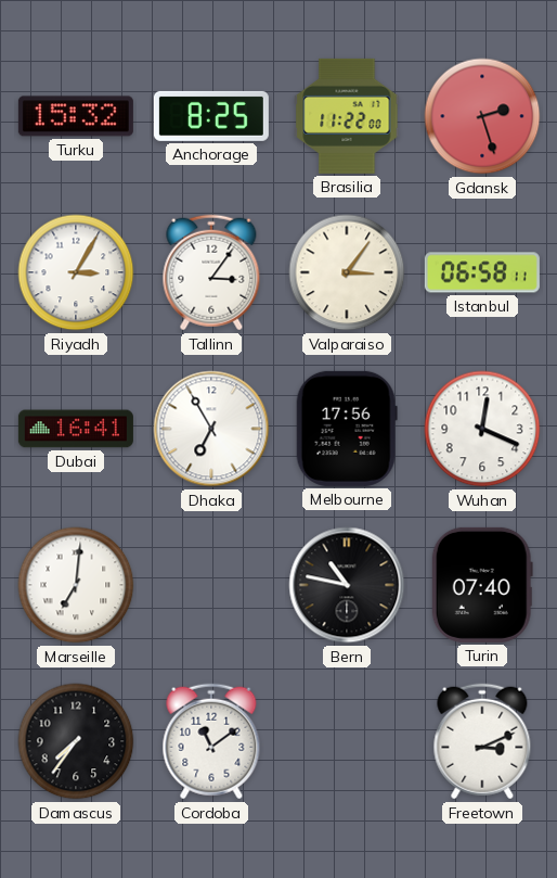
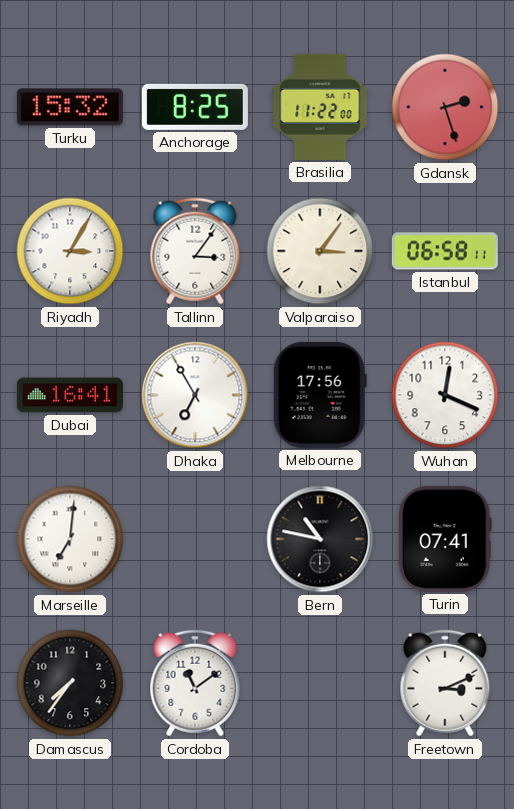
Turin: 07:40 -> 07:41 (445, 539)
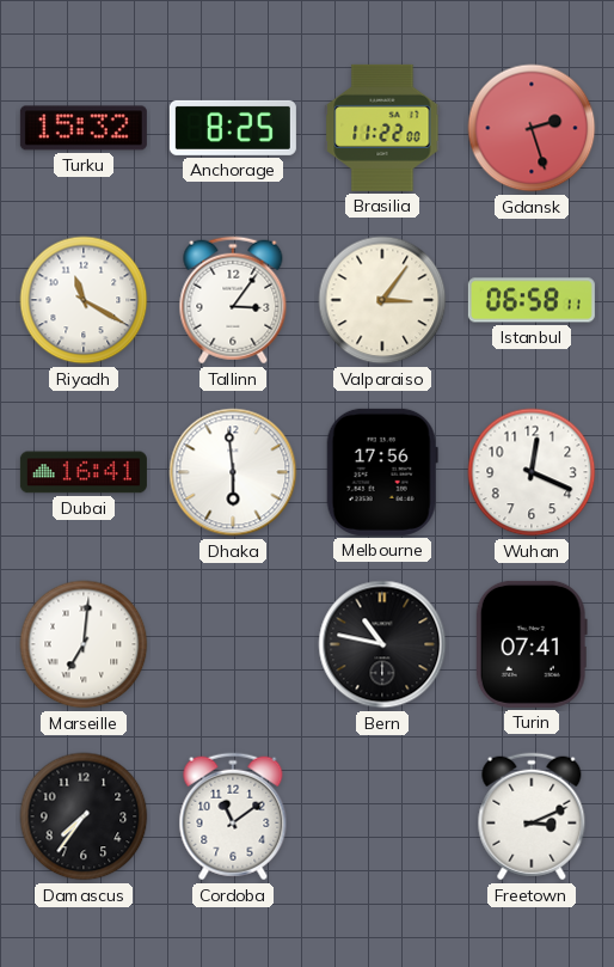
Riyadh: 3:05 -> 11:20 (84, 300)
Dhaka: 6:55 -> 5:59 (233, 472)
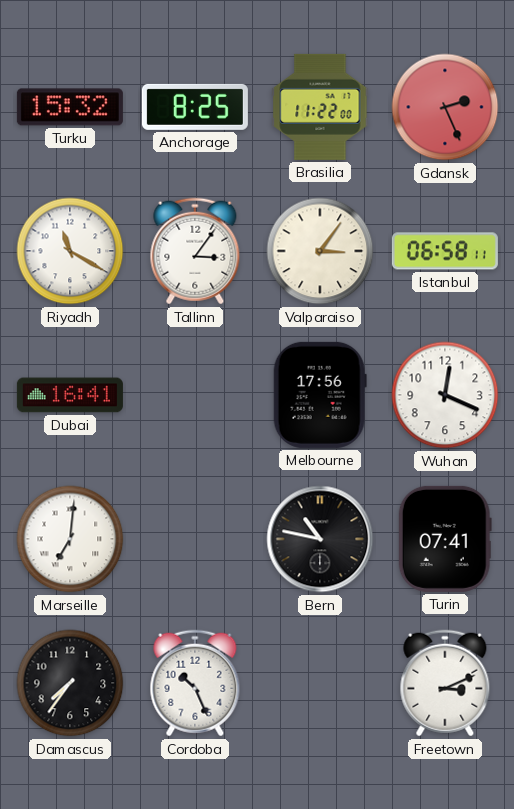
Gdansk: 2:27 -> 2:26 (445, 107)
Dhaka: 5:59 -> none (233, 472)
Cordoba: 11:09 -> 10:26 (195, 683)
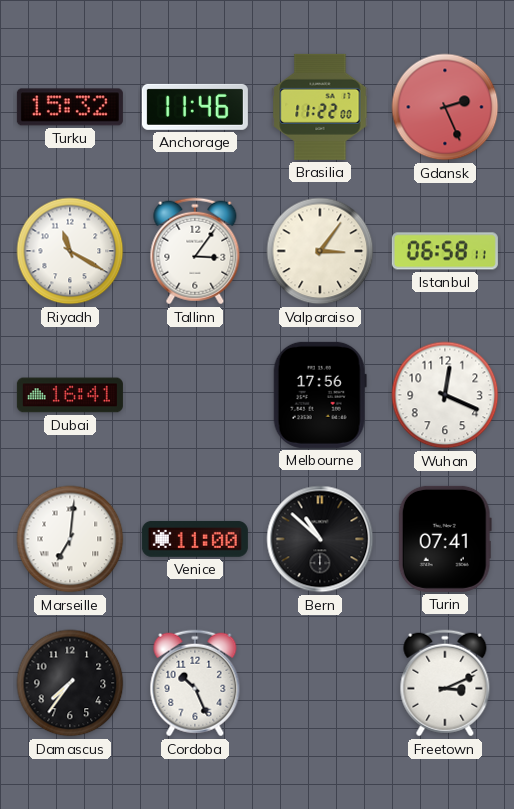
Anchorage: 8:25 -> 11:46 (195, 107)
Venice: none -> 11:00 (195, 539)
Bern: 10:47 -> 10:52 (320, 539)
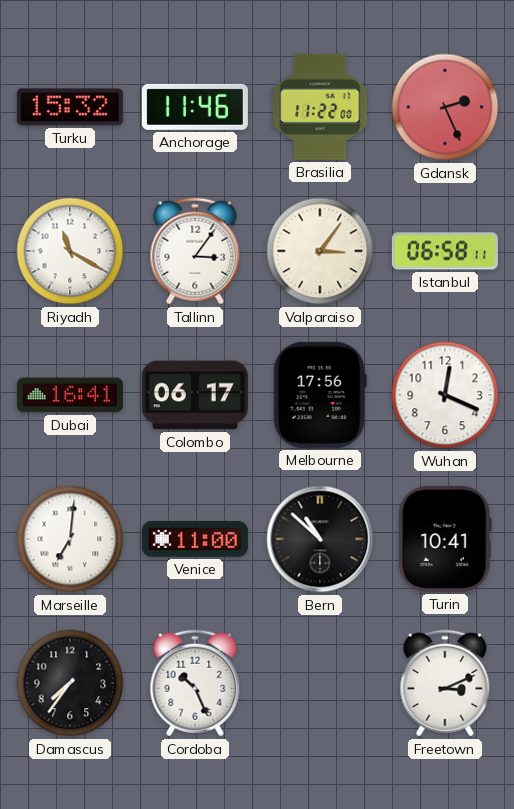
Colombo: none -> 06:17 (195, 395)
Turin: 07:41 -> 10:41 (445, 539)
